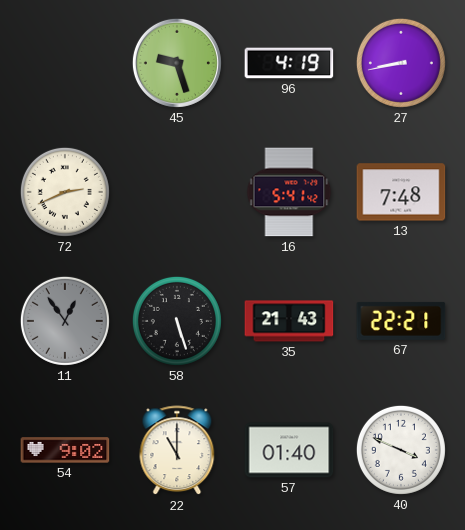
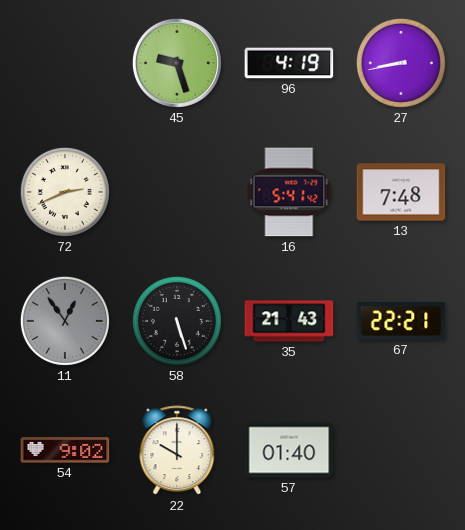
22: 11:00 -> 10:00 (177, 451)
40: 3:49 -> none (401, 450)
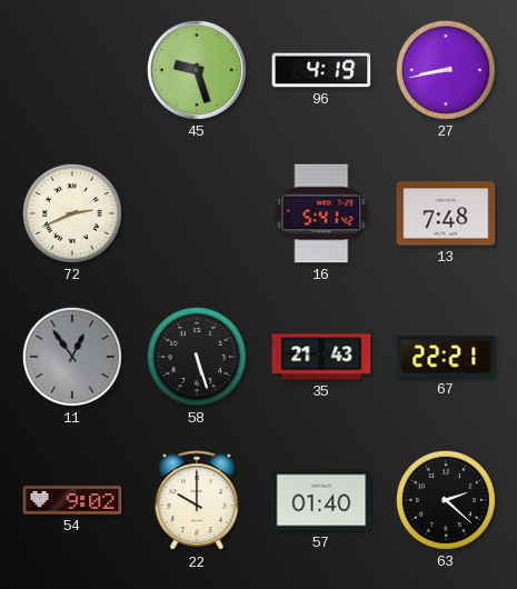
63: none -> 2:22 (446, 500)
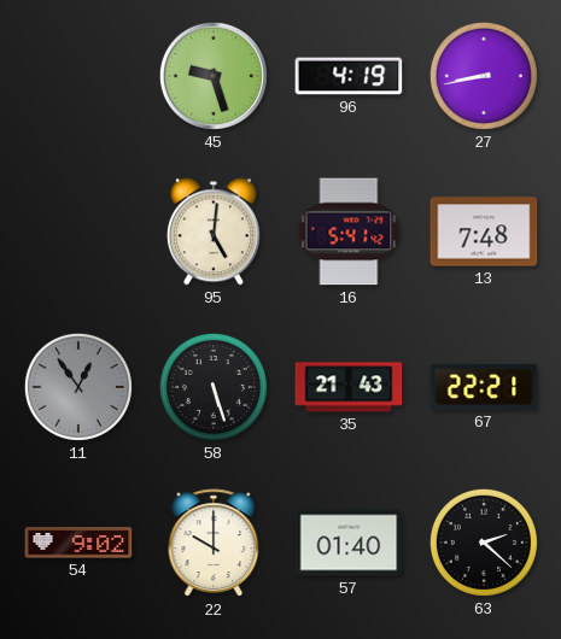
72: 2:41 -> none (72, 213)
95: none -> 5:01 (214, 231)
